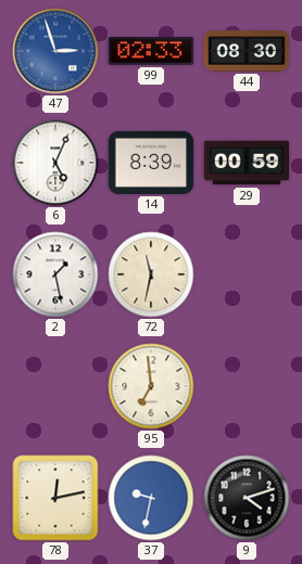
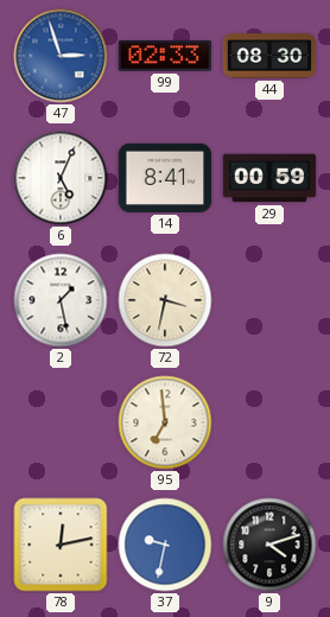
14: 8:39 -> 8:41 (165, 178)
72: 11:32 -> 3:32 (165, 300)
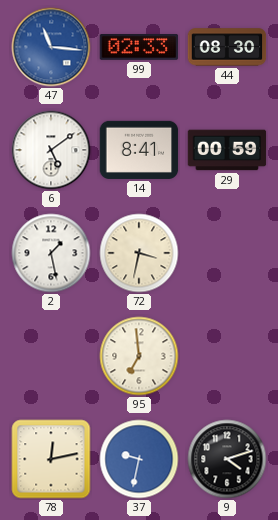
47: 2:57 -> 11:16 (51, 47)
6: 5:04 -> 5:09 (51, 150)
